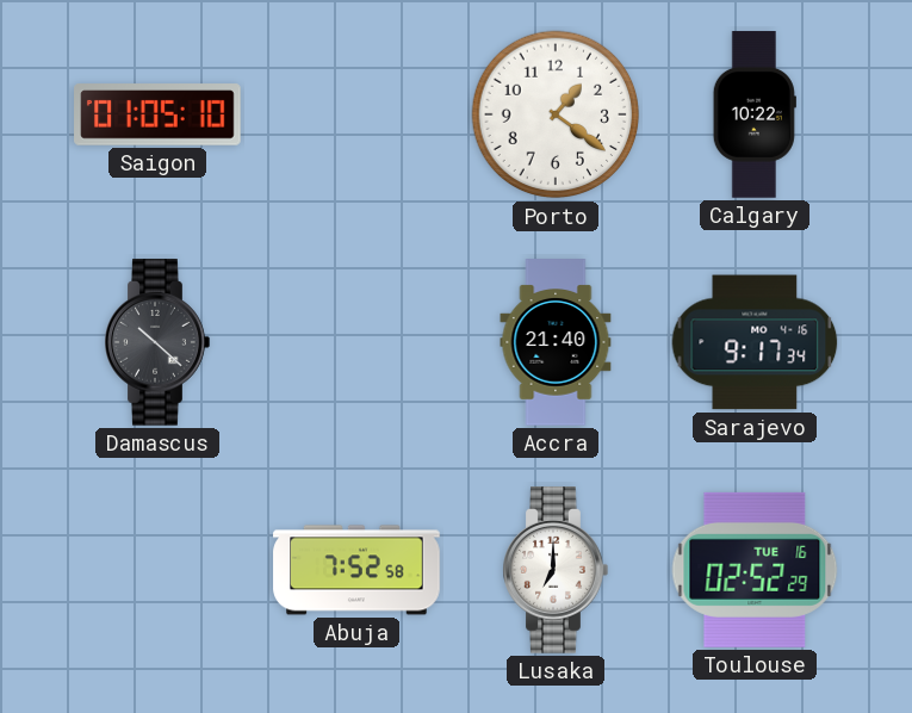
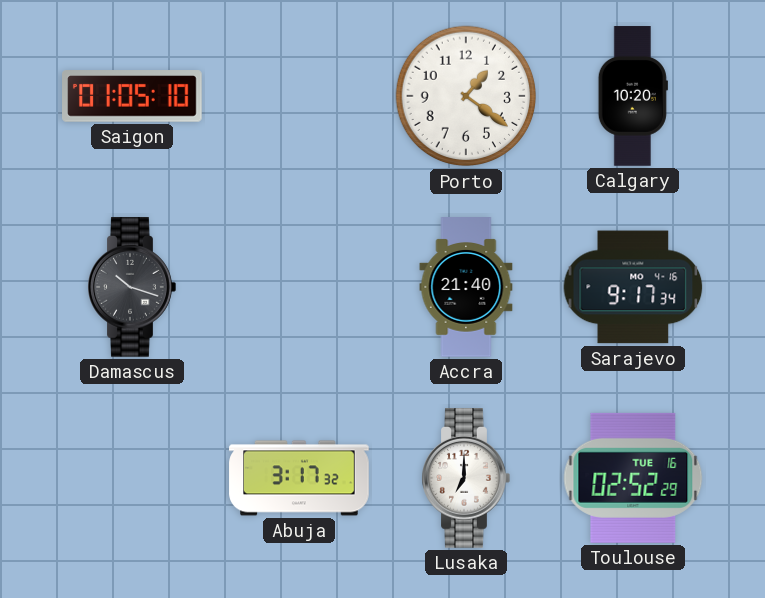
Calgary: 10:22 -> 10:20 (633, 96)
Damascus: 10:22 -> 10:18 (132, 287)
Abuja: 7:52 -> 3:17 (299, 478)
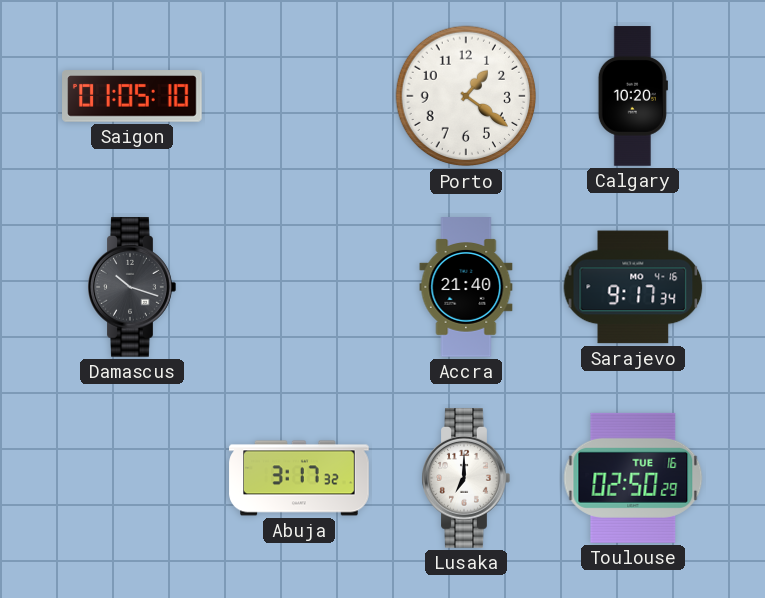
Toulouse: 02:52 -> 02:50 (633, 478)
